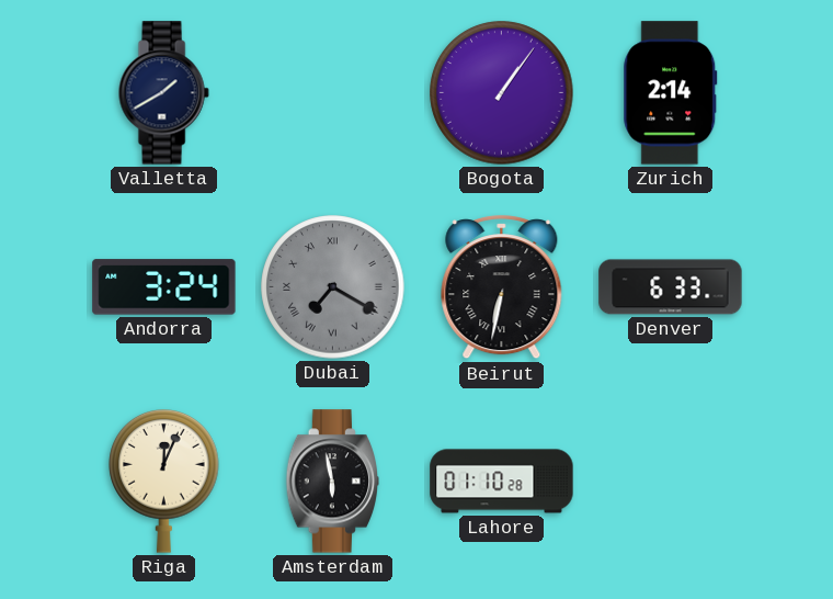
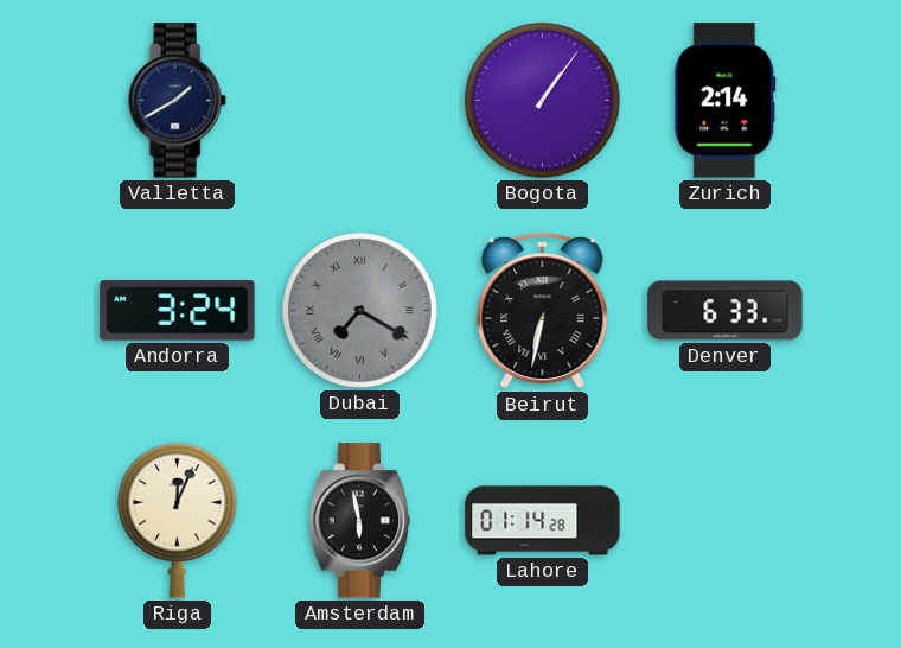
Lahore: 01:10 -> 01:14 (543, 521)
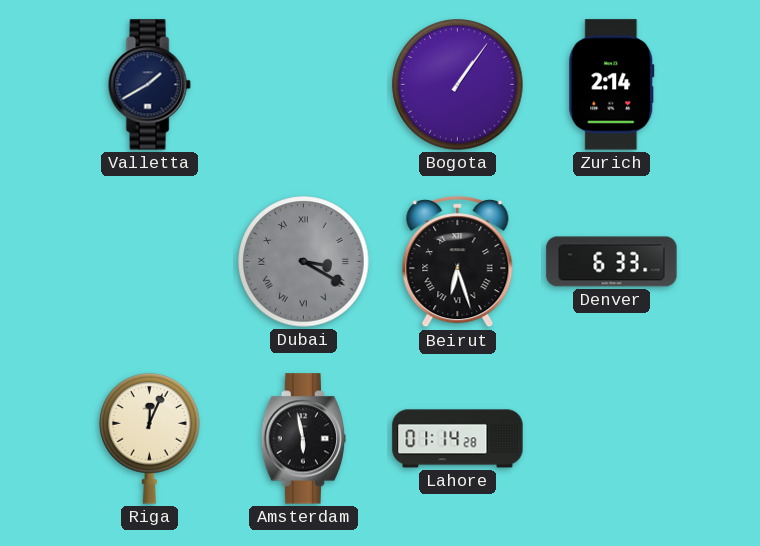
Andorra: 3:24 -> none (178, 311)
Dubai: 7:20 -> 3:20 (304, 262)
Beirut: 6:32 -> 6:27 (458, 262)
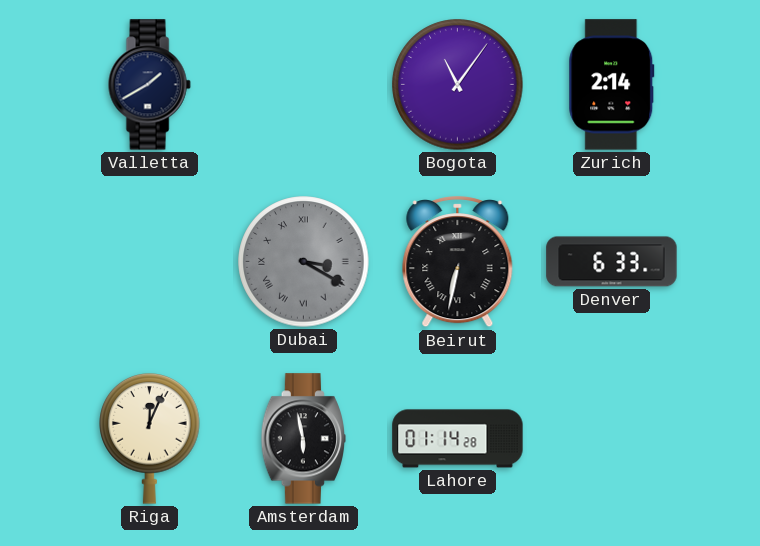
Bogota: 1:06 -> 11:06 (458, 85)
Beirut: 6:27 -> 6:32 (458, 262)
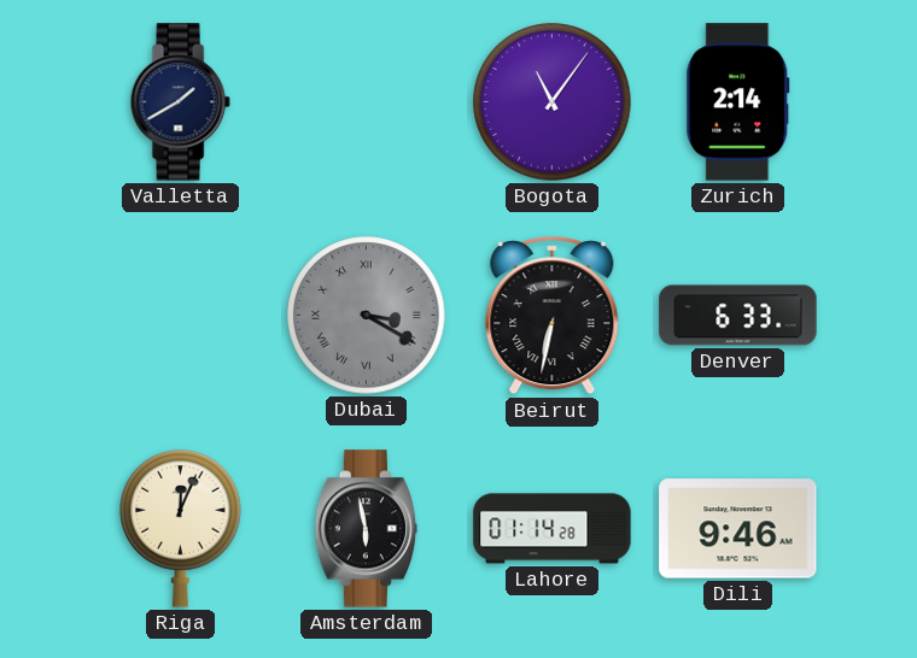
Dili: none -> 9:46 (738, 529)
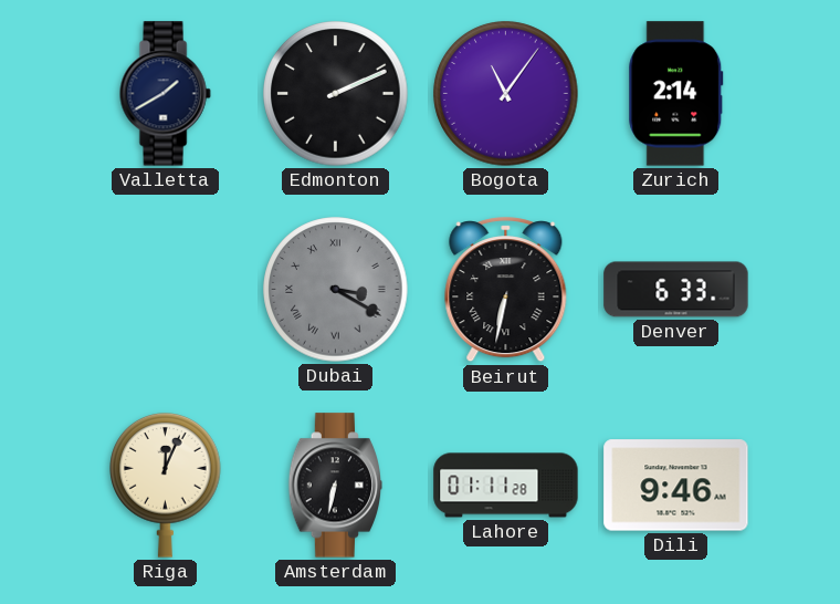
Edmonton: none -> 2:11 (336, 94)
Amsterdam: 5:58 -> 6:32 (335, 486)
Lahore: 01:14 -> 01:11 (506, 486)
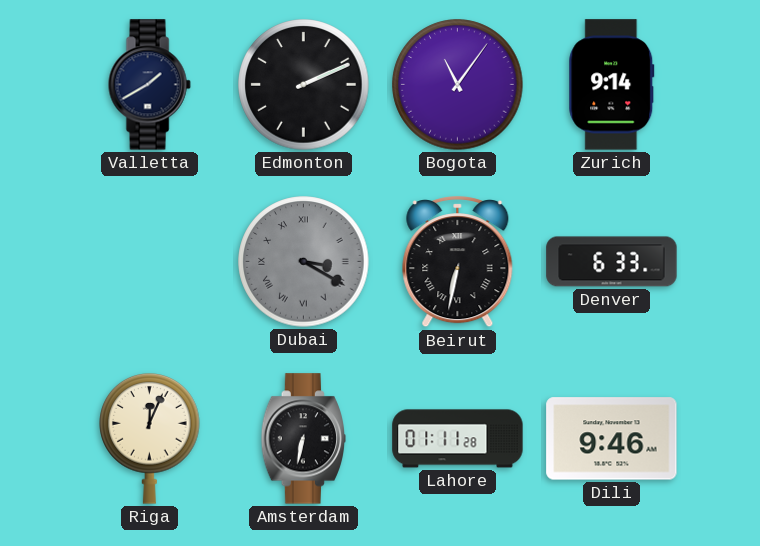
Zurich: 2:14 -> 9:14 (612, 85)
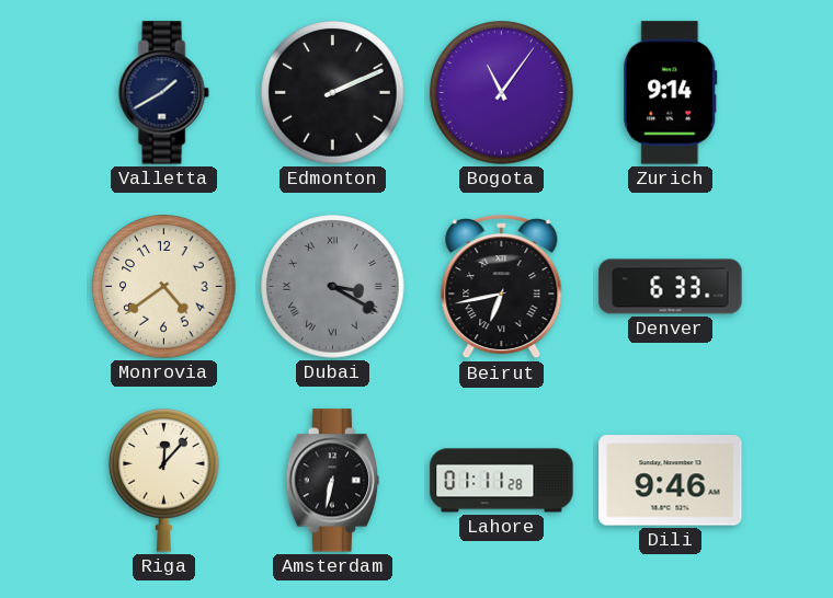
Monrovia: none -> 4:39 (164, 287)
Beirut: 6:32 -> 6:43 (502, 287)
Riga: 12:04 -> 12:07 (164, 481)
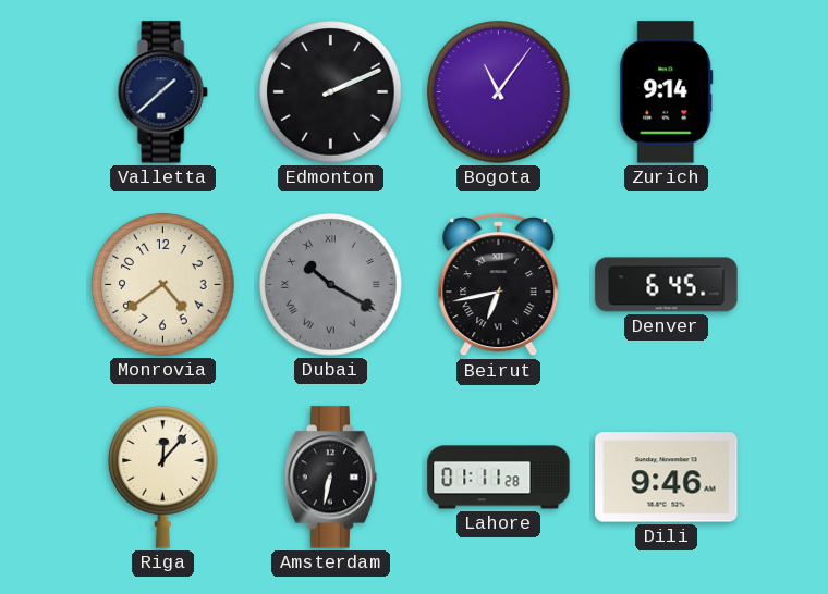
Valletta: 1:40 -> 1:38 (162, 92)
Dubai: 3:20 -> 10:20 (331, 285)
Denver: 6:33 -> 6:45 (667, 285)
